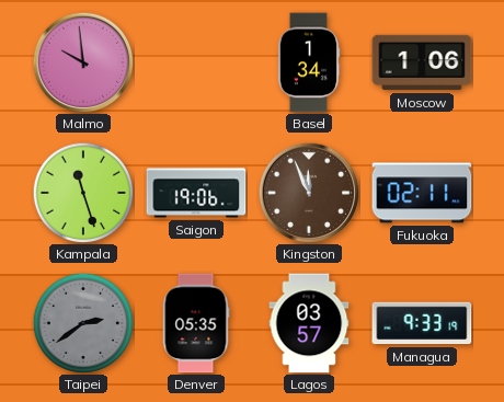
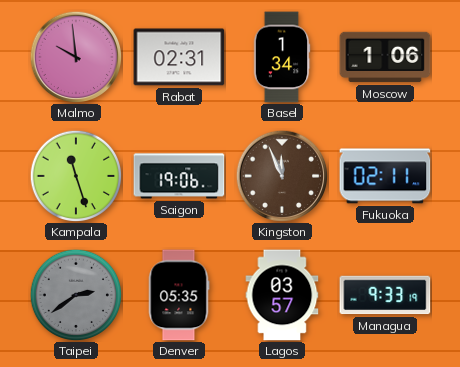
Rabat: none -> 02:31 (179, 57)
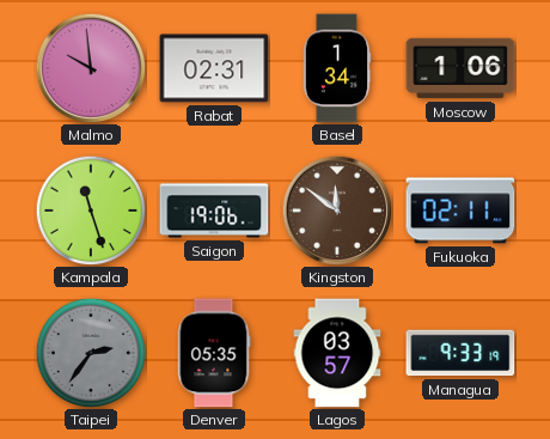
Kingston: 11:56 -> 11:51 (337, 211)
Taipei: 2:39 -> 2:36 (91, 353)
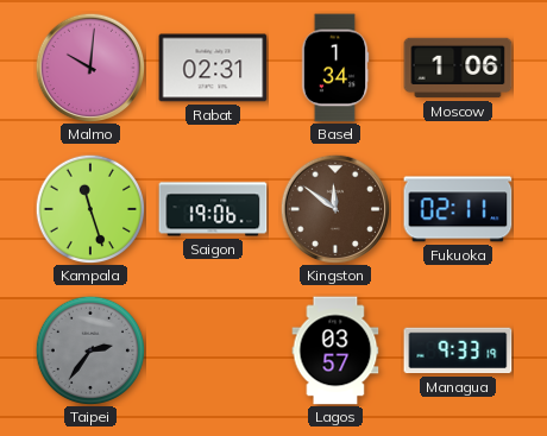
Malmo: 9:59 -> 10:01 (90, 68)
Denver: 05:35 -> none (214, 353)
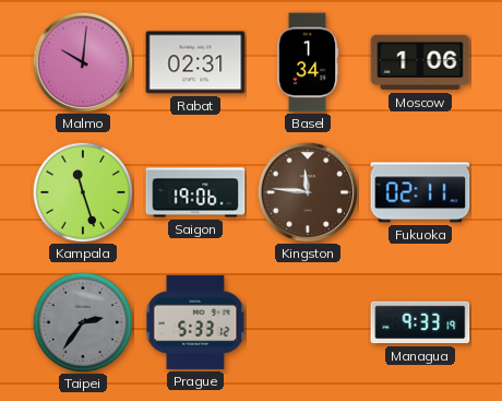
Kingston: 11:51 -> 11:46 (308, 192)
Prague: none -> 5:33 (195, 322)
Lagos: 03:57 -> none (335, 350)
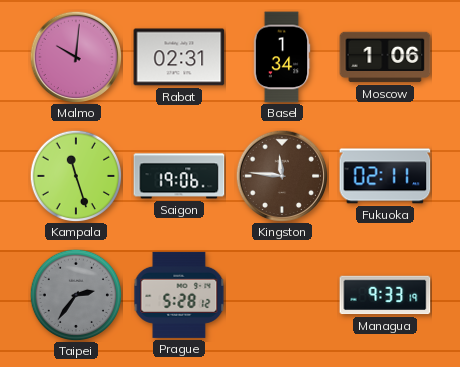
Prague: 5:33 -> 5:28 (179, 295)
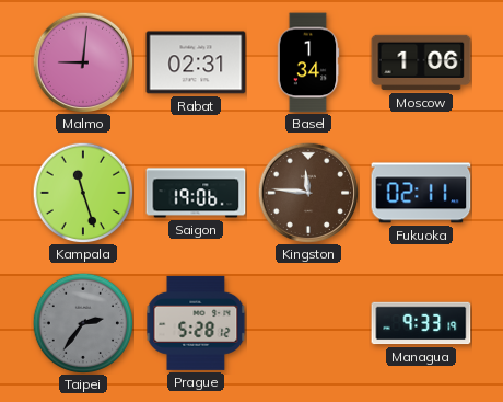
Malmo: 10:01 -> 9:01 (83, 62)
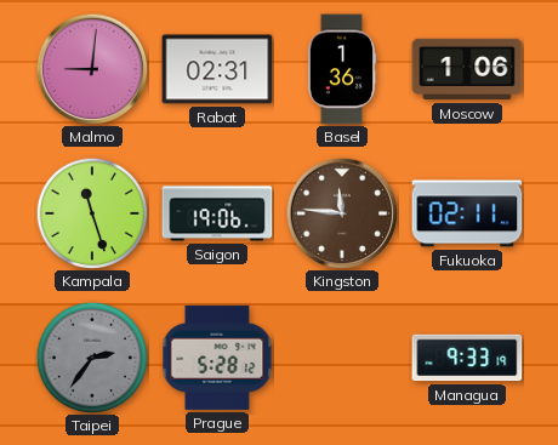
Basel: 1:34 -> 1:36 (342, 69)
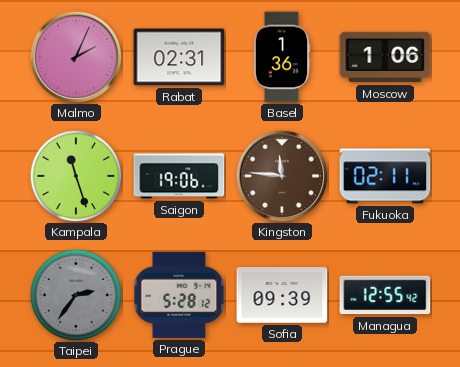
Malmo: 9:01 -> 2:04 (76, 57)
Sofia: none -> 09:39 (282, 295)
Managua: 9:33 -> 12:55 (385, 295)
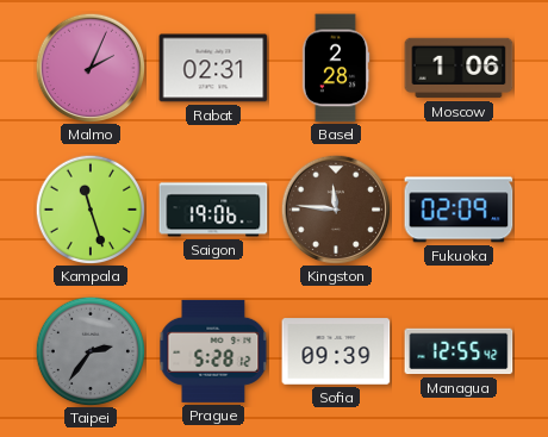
Basel: 1:36 -> 2:28 (336, 68)
Fukuoka: 02:11 -> 02:09 (459, 210)
